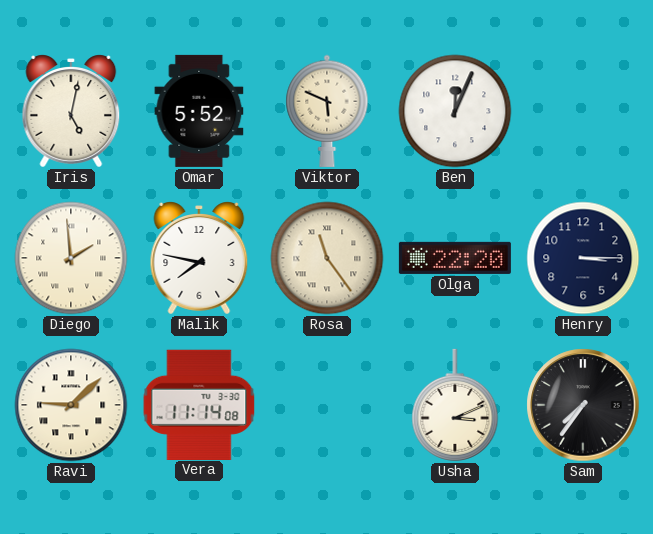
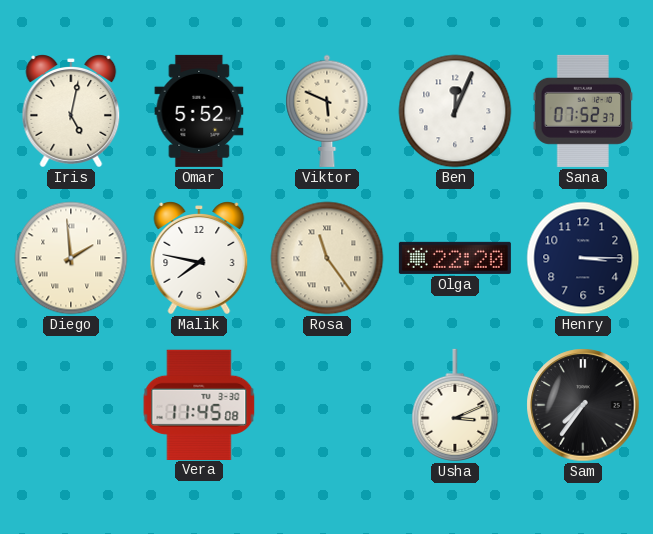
Sana: none -> 07:52 (583, 111)
Ravi: 9:08 -> none (71, 405)
Vera: 11:14 -> 11:45 (199, 404)
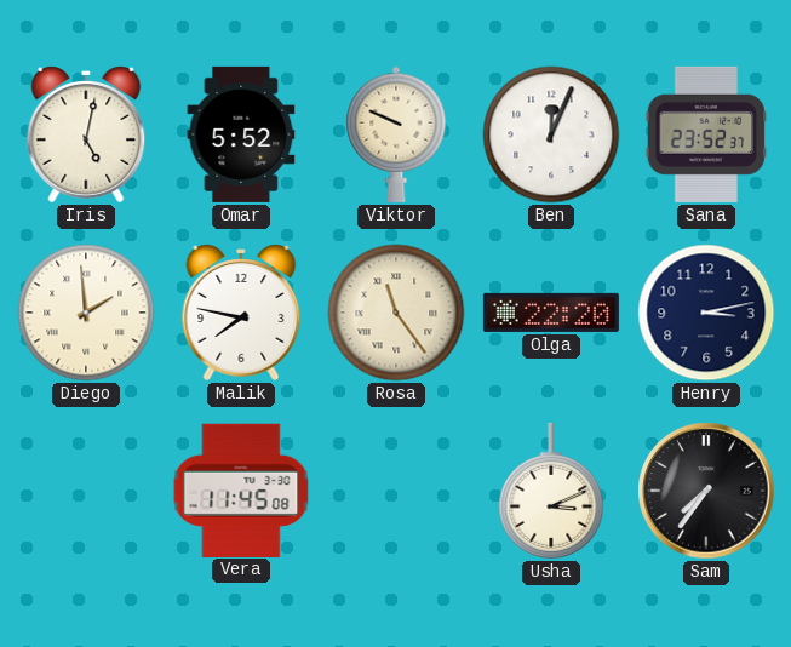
Viktor: 5:49 -> 9:49 (396, 134)
Sana: 07:52 -> 23:52 (706, 134)
Henry: 3:15 -> 3:13 (706, 313)
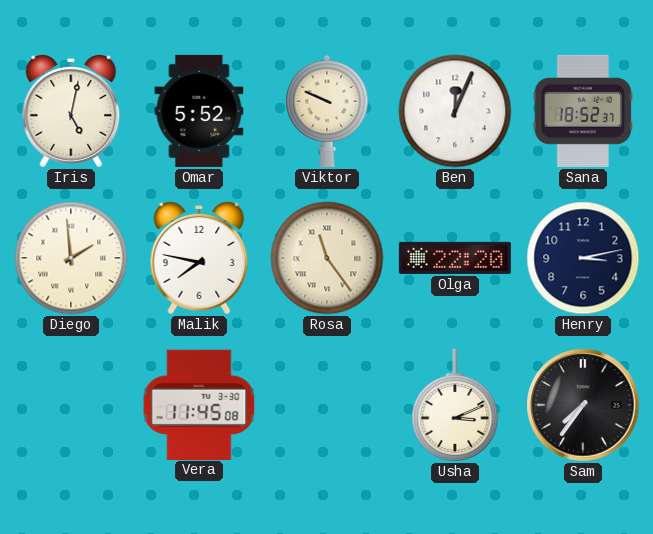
Sana: 23:52 -> 18:52 (583, 111)
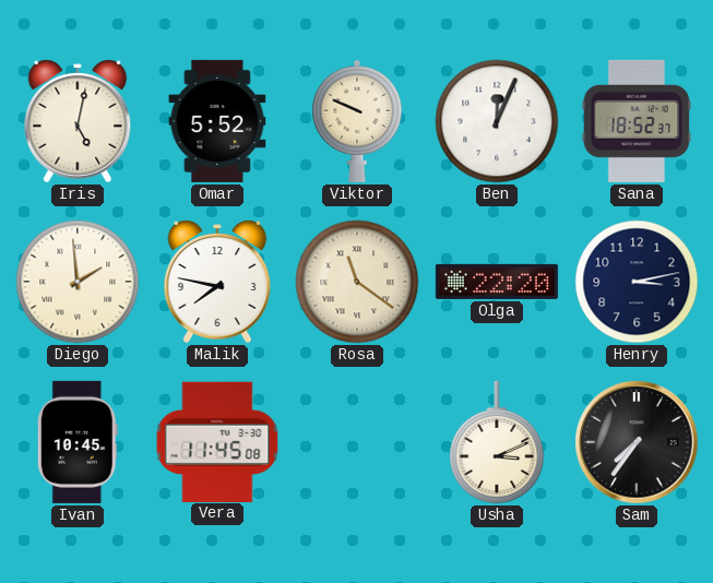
Rosa: 11:24 -> 11:21 (357, 282)
Ivan: none -> 10:45 (78, 442)
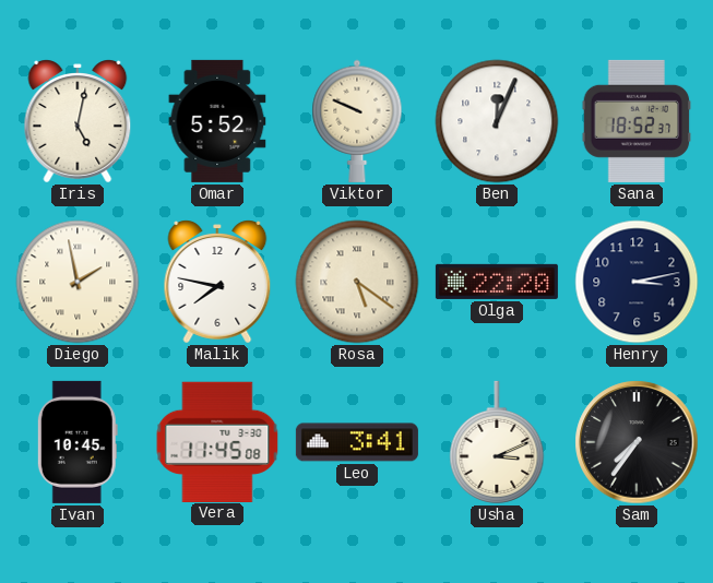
Diego: 1:59 -> 1:58 (78, 282)
Rosa: 11:21 -> 5:21 (357, 282)
Leo: none -> 3:41 (357, 442)
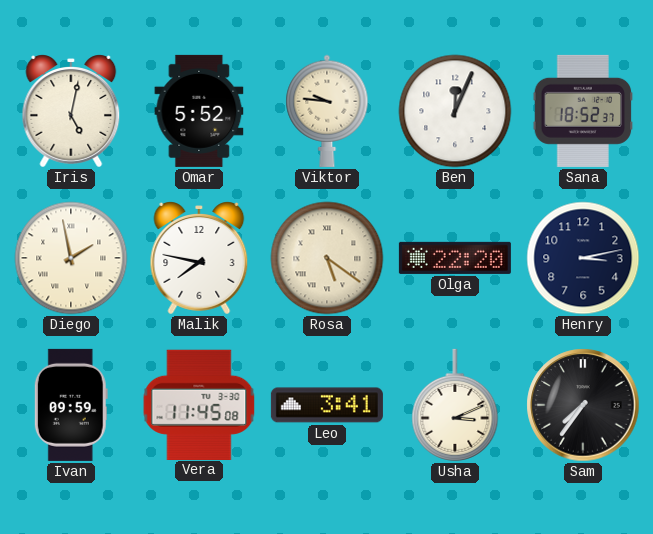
Viktor: 9:49 -> 9:46 (327, 111)
Ivan: 10:45 -> 09:59 (71, 405)
